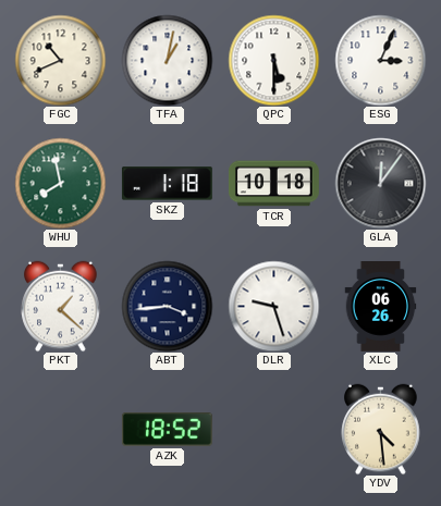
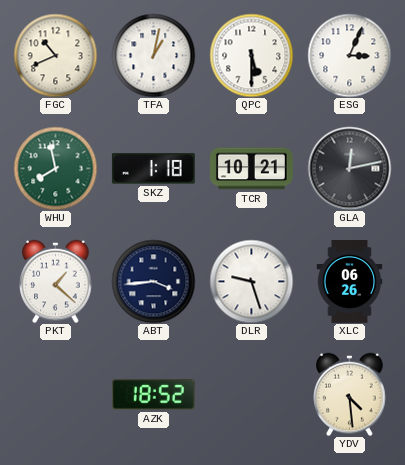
TCR: 10:18 -> 10:21 (251, 169)
GLA: 12:06 -> 12:13 (349, 168)
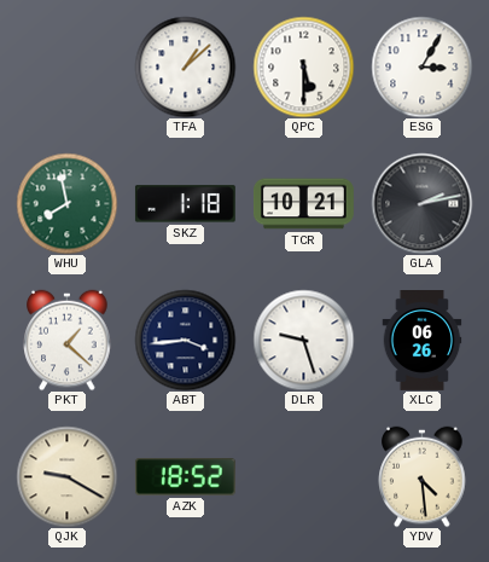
FGC: 10:41 -> none (55, 55)
TFA: 1:02 -> 1:08 (185, 66)
ESG: 3:04 -> 3:05 (421, 66)
GLA: 12:13 -> 2:13 (421, 203)
QJK: none -> 9:20 (66, 476)
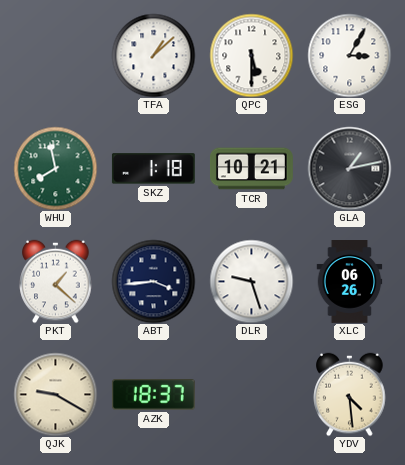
GLA: 2:13 -> 1:13 (349, 168)
AZK: 18:52 -> 18:37 (153, 395)
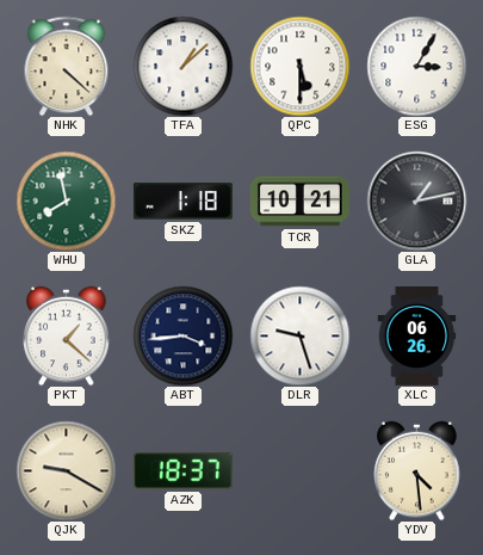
NHK: none -> 4:22 (67, 66)
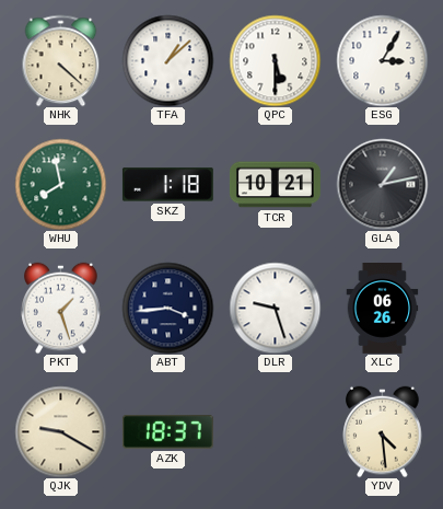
PKT: 1:22 -> 1:27 (61, 308)
